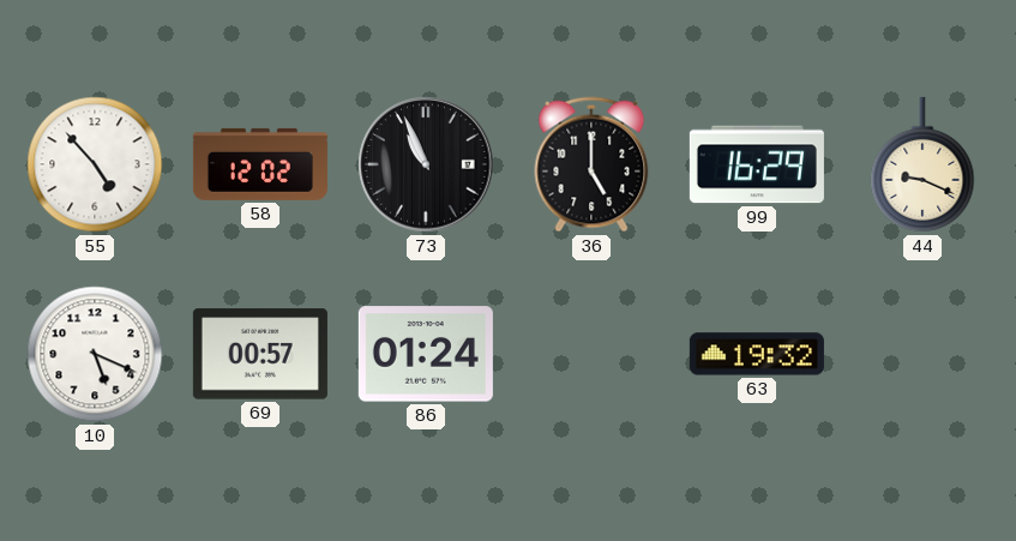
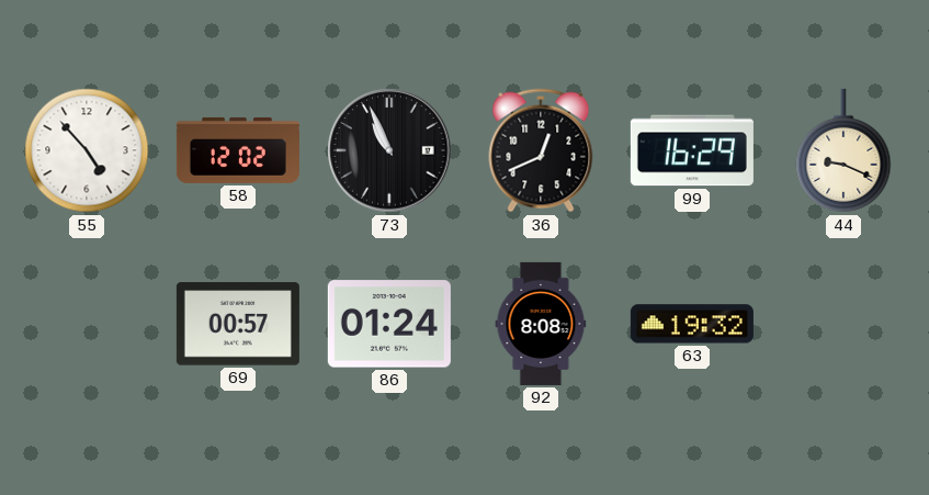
36: 5:00 -> 12:41 (541, 150)
10: 5:19 -> none (95, 354)
92: none -> 8:08 (541, 324)
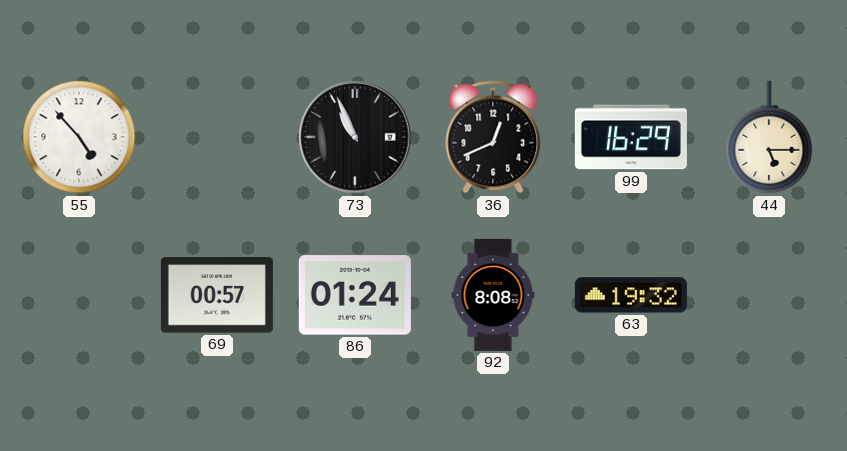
58: 12:02 -> none (238, 150)
44: 9:19 -> 5:15 (769, 137)
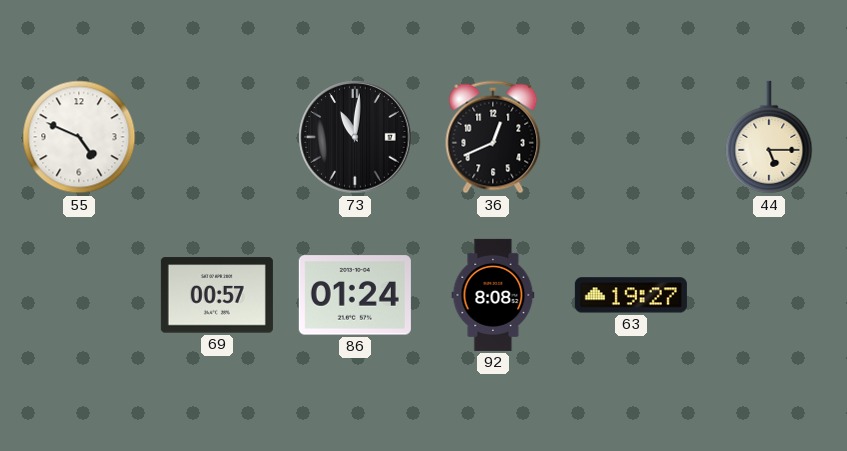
55: 4:53 -> 4:49 (79, 137)
73: 10:56 -> 11:01 (355, 137)
99: 16:29 -> none (631, 137)
63: 19:32 -> 19:27 (631, 295)
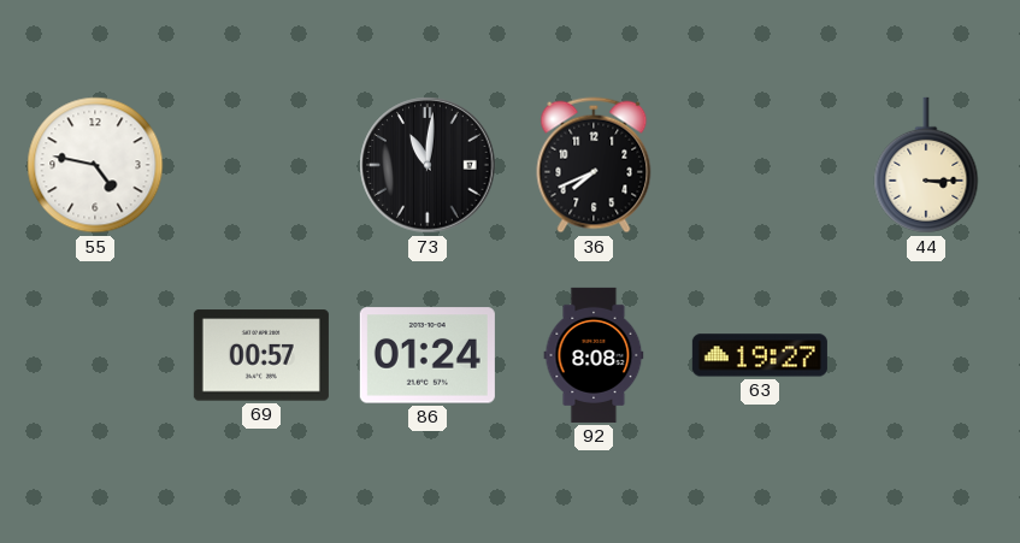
55: 4:49 -> 4:47 (95, 165)
36: 12:41 -> 7:41 (594, 165)
44: 5:15 -> 3:15 (926, 165)
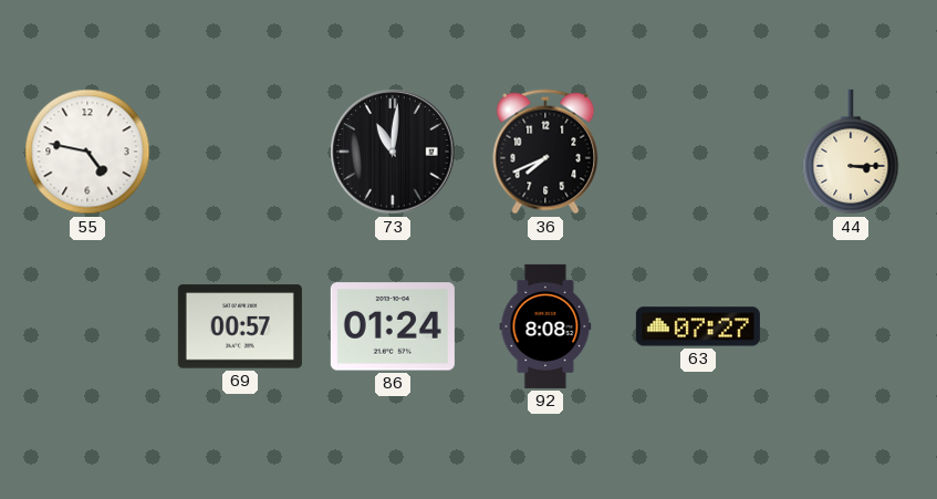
63: 19:27 -> 07:27 (698, 326)
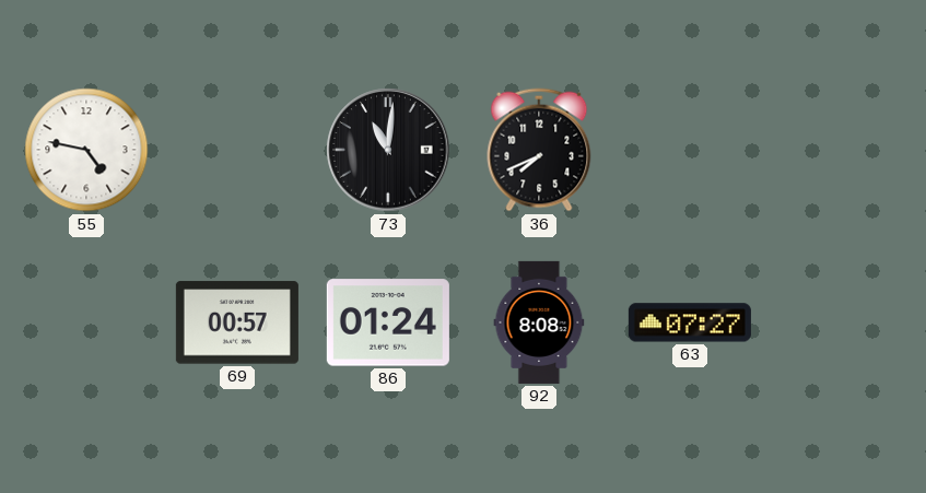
44: 3:15 -> none (851, 152)
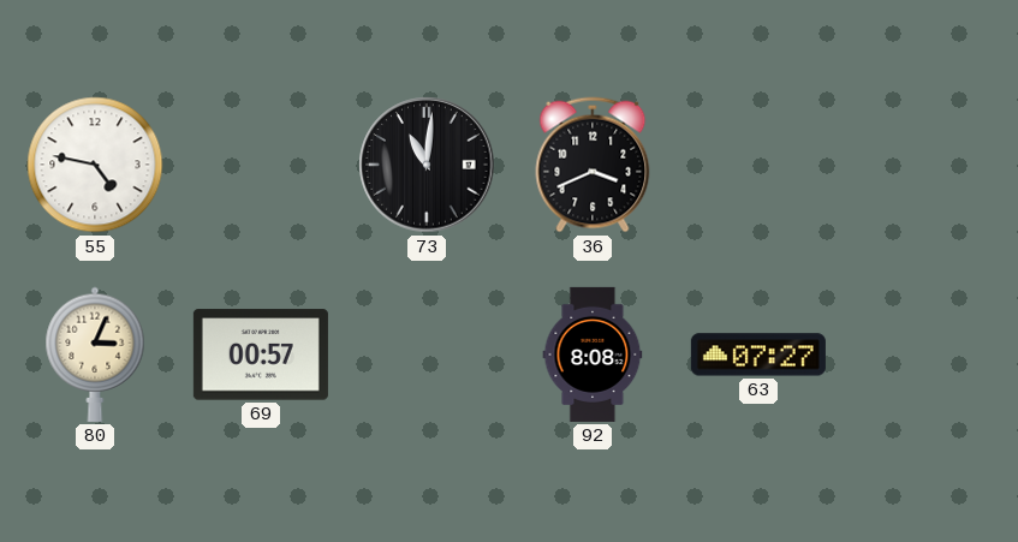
36: 7:41 -> 3:41 (593, 165)
80: none -> 3:04 (95, 355)
86: 01:24 -> none (388, 322)
